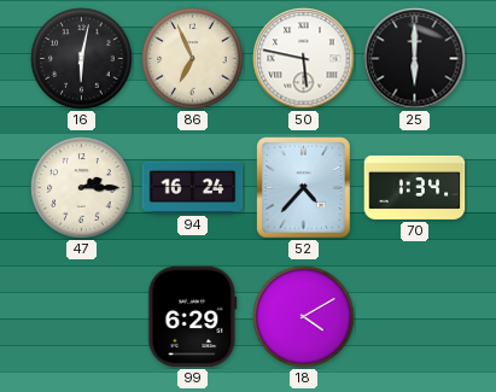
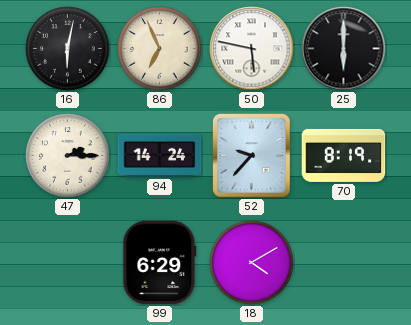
94: 16:24 -> 14:24 (160, 155)
52: 4:37 -> 9:37 (252, 156)
70: 1:34 -> 8:19 (344, 155)
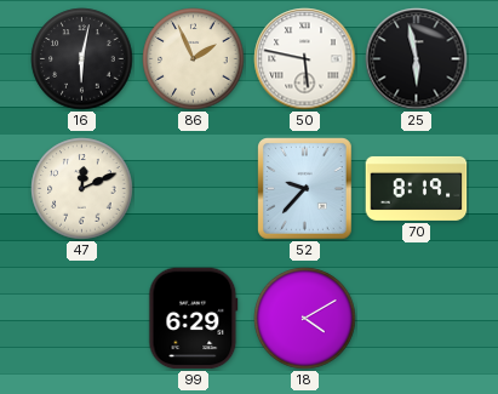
86: 6:56 -> 1:56 (194, 59)
25: 6:00 -> 5:58 (417, 59)
47: 2:15 -> 12:11 (82, 189)
94: 14:24 -> none (160, 155)
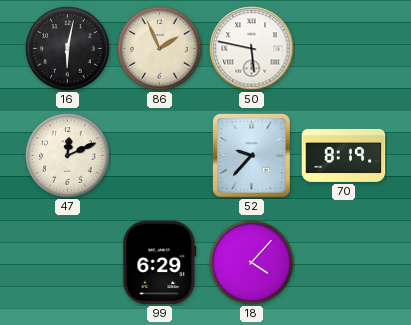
25: 5:58 -> none (417, 59)
18: 4:10 -> 4:07 (252, 263)
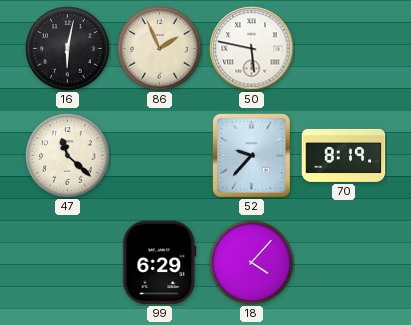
47: 12:11 -> 11:22 (68, 156)
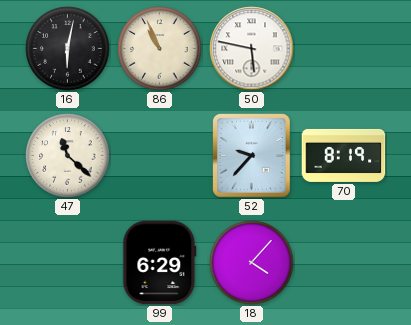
86: 1:56 -> 10:56 (160, 49)
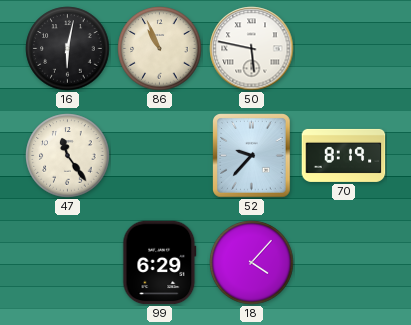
47: 11:22 -> 11:24 (68, 156)
